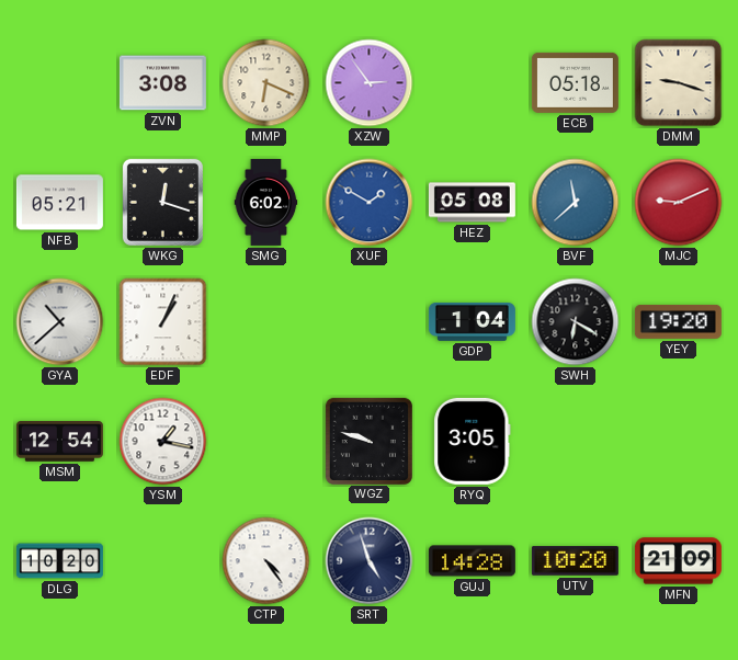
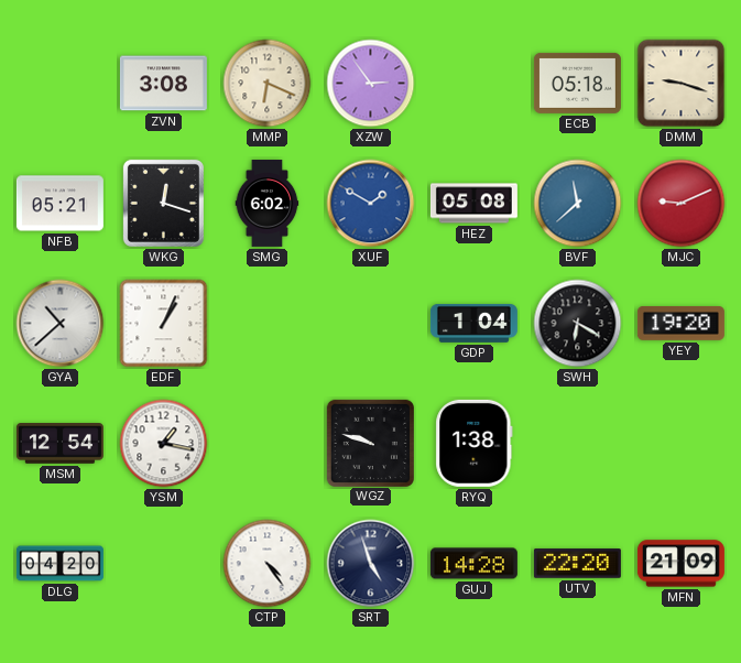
RYQ: 3:05 -> 1:38 (475, 443)
DLG: 10:20 -> 04:20 (59, 564)
UTV: 10:20 -> 22:20 (577, 564)
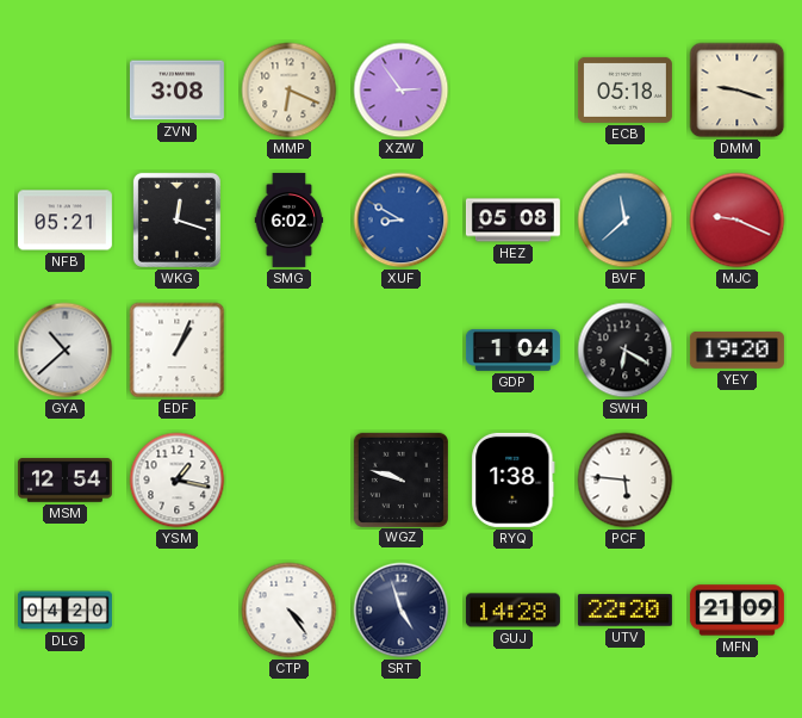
XUF: 1:50 -> 8:50 (402, 221)
MJC: 9:11 -> 9:19 (738, 221)
PCF: none -> 5:46 (626, 481)
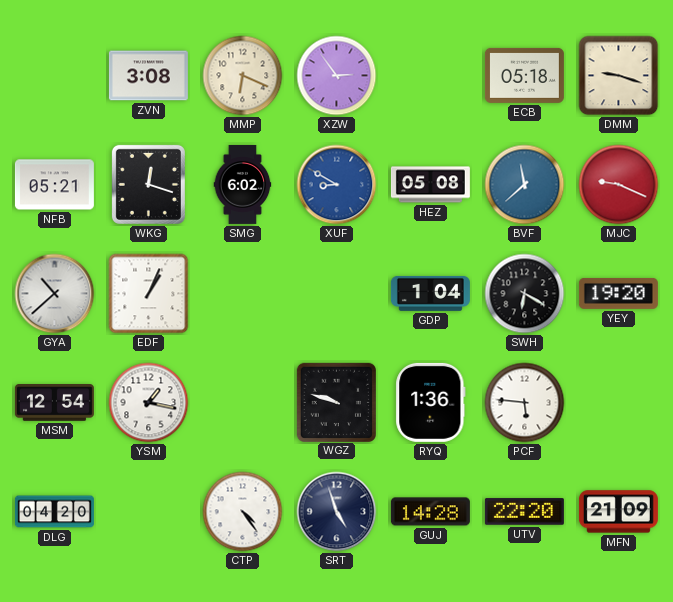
RYQ: 1:38 -> 1:36 (431, 402)
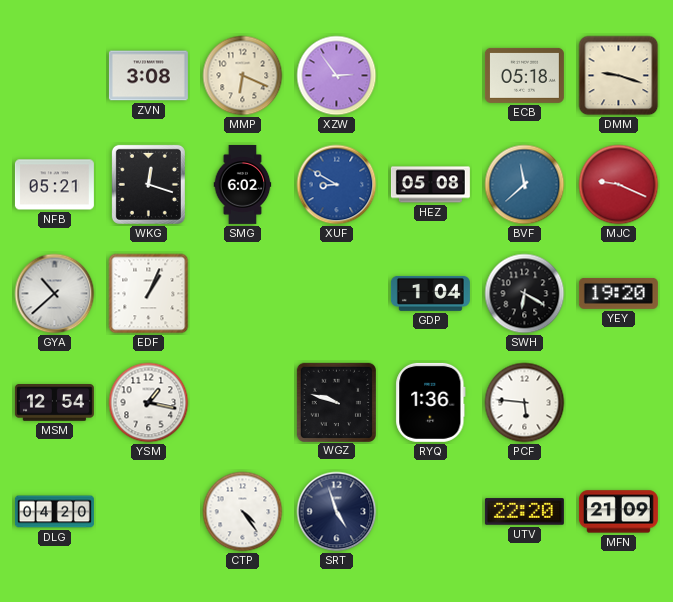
GUJ: 14:28 -> none (430, 512)
